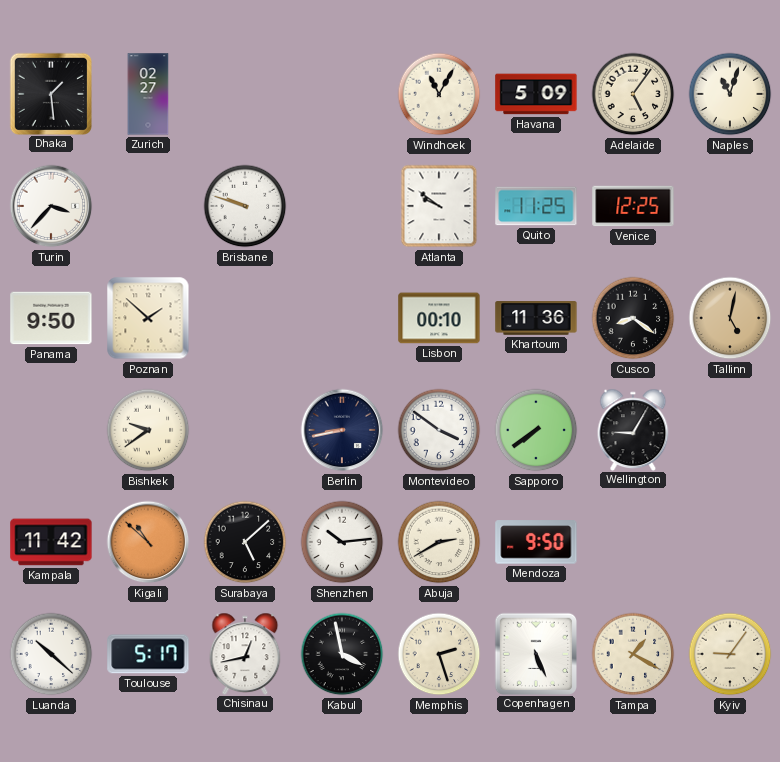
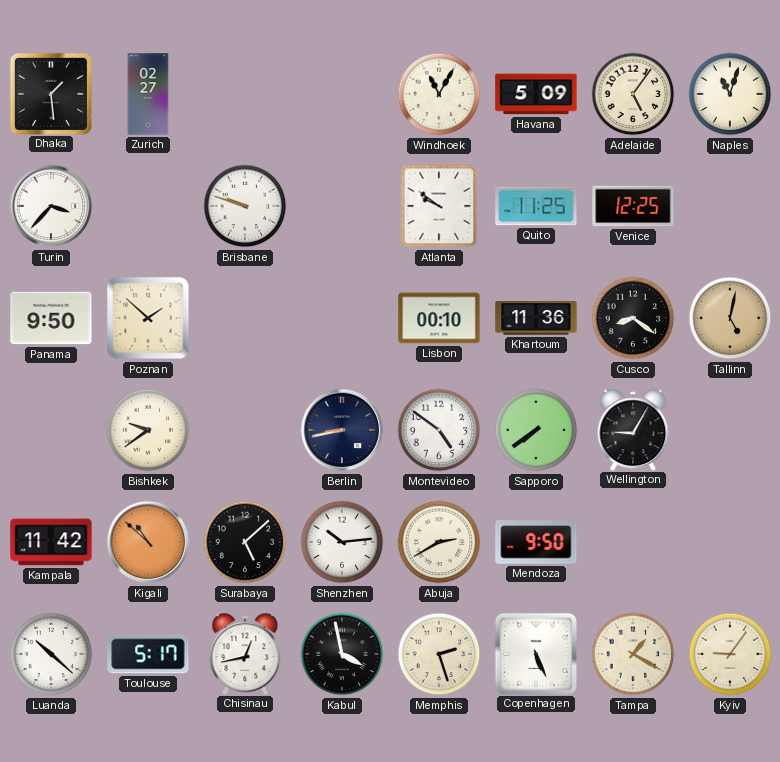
Montevideo: 3:51 -> 4:51 (439, 430)
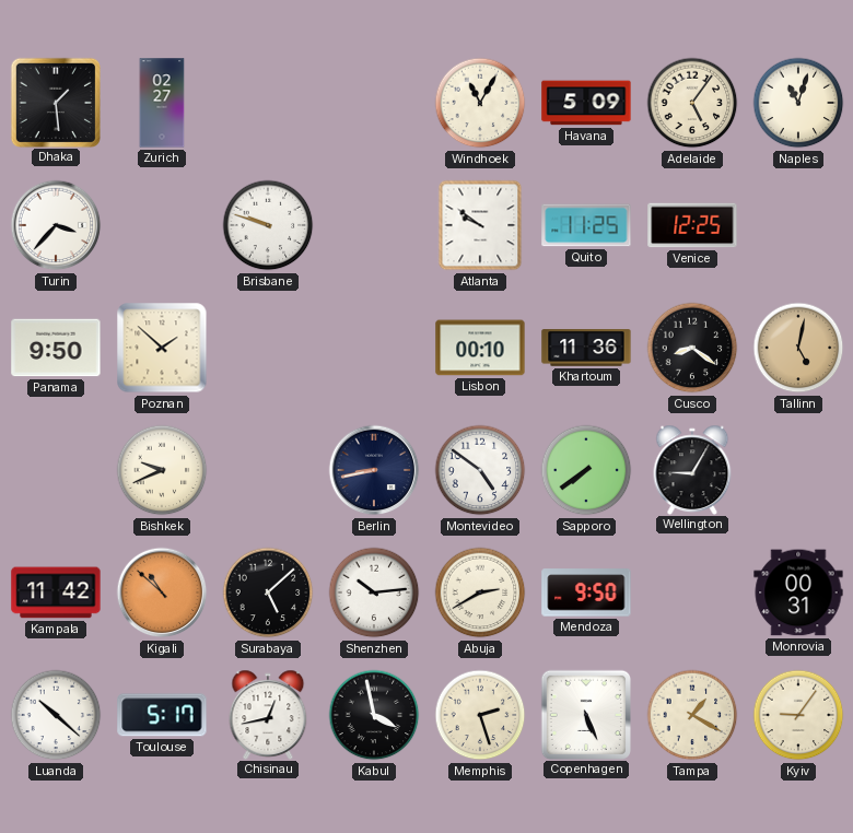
Bishkek: 9:39 -> 9:41 (162, 470)
Monrovia: none -> 00:31 (798, 593)
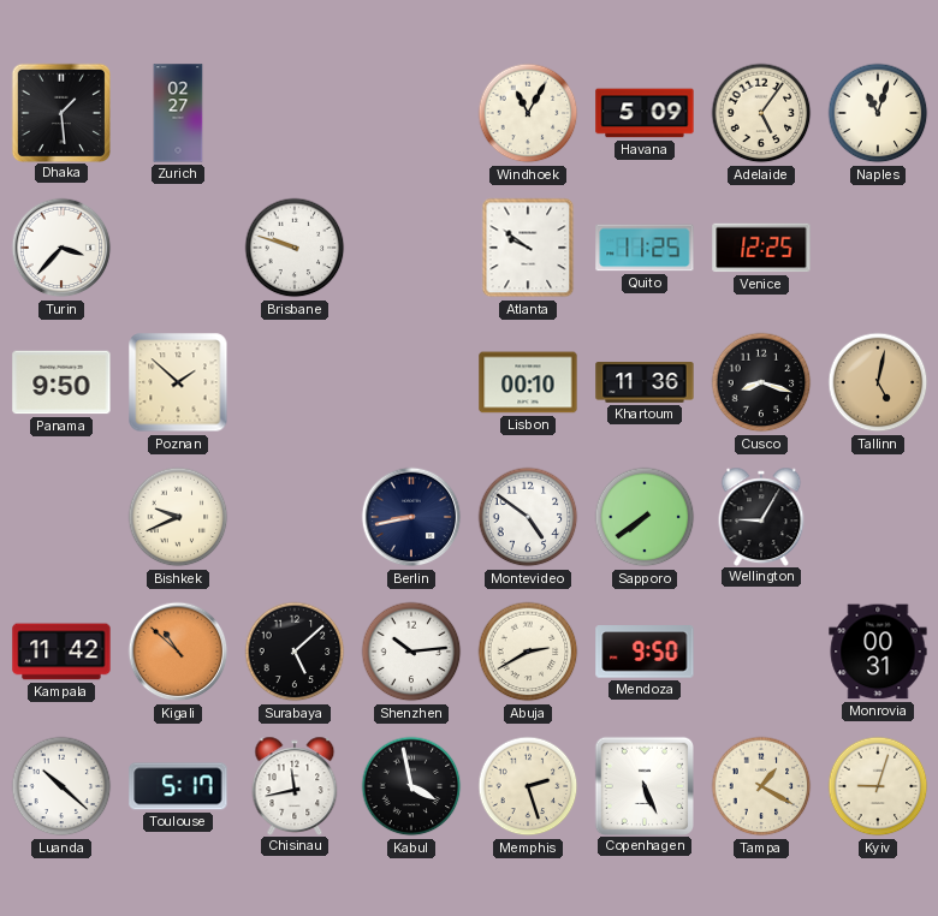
Cusco: 8:21 -> 8:18 (761, 382)
Chisinau: 12:43 -> 11:43 (295, 785)
Kyiv: 9:06 -> 9:03 (878, 786)
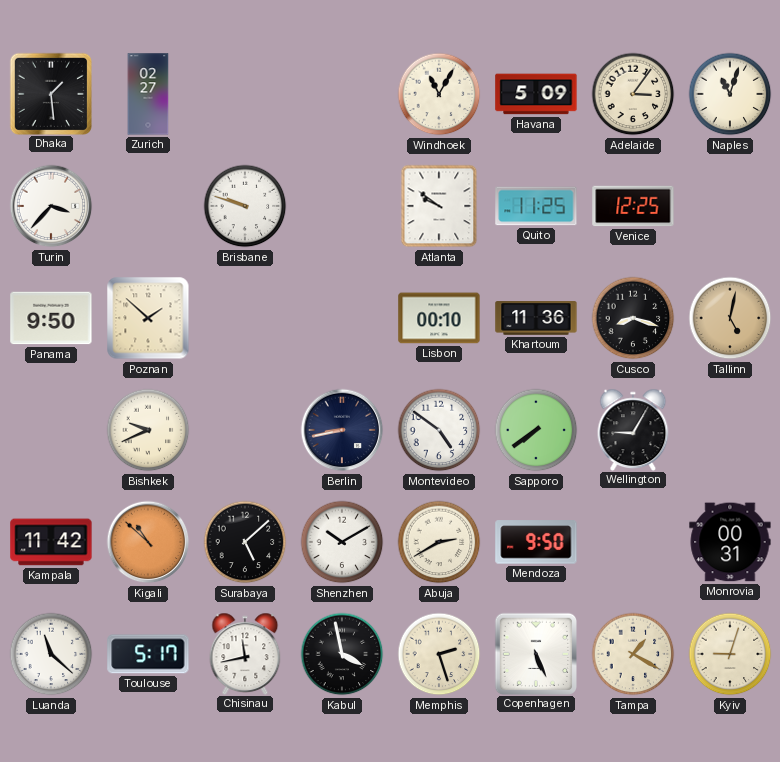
Adelaide: 5:06 -> 3:06 (633, 94)
Shenzhen: 10:14 -> 10:10 (342, 542)
Luanda: 10:22 -> 11:22 (51, 654)
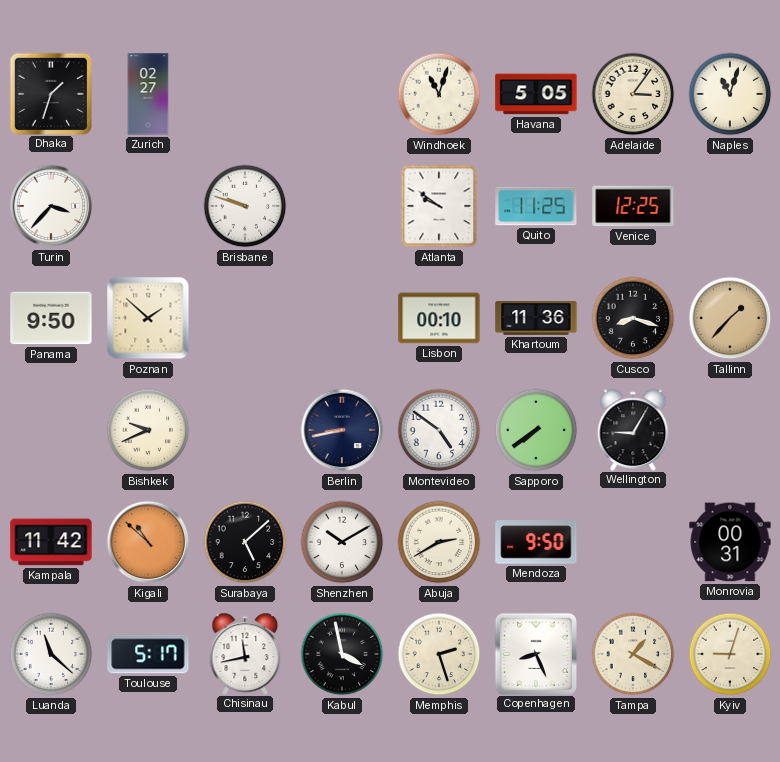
Dhaka: 1:29 -> 1:33 (50, 93)
Windhoek: 11:05 -> 11:03 (439, 94)
Havana: 5:09 -> 5:05 (536, 94)
Tallinn: 5:02 -> 1:37 (730, 318)
Copenhagen: 5:26 -> 8:26 (535, 653)
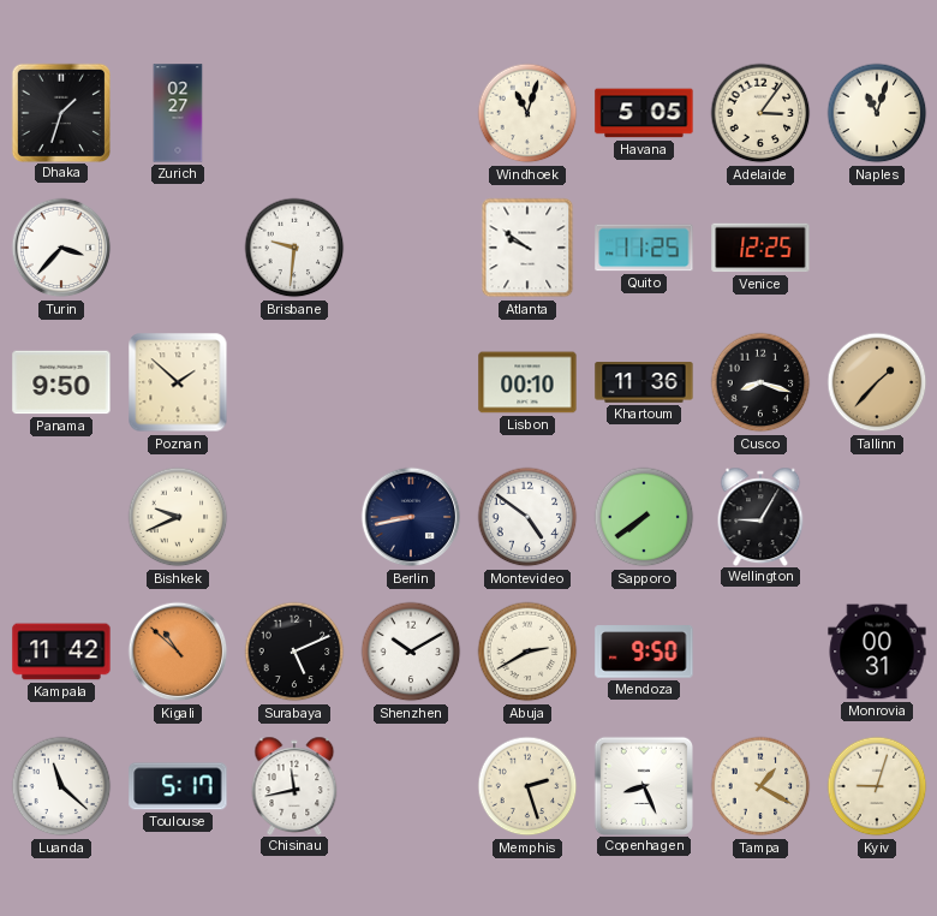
Brisbane: 9:48 -> 9:31 (294, 248)
Surabaya: 5:08 -> 5:11 (294, 652)
Kabul: 3:58 -> none (342, 654)
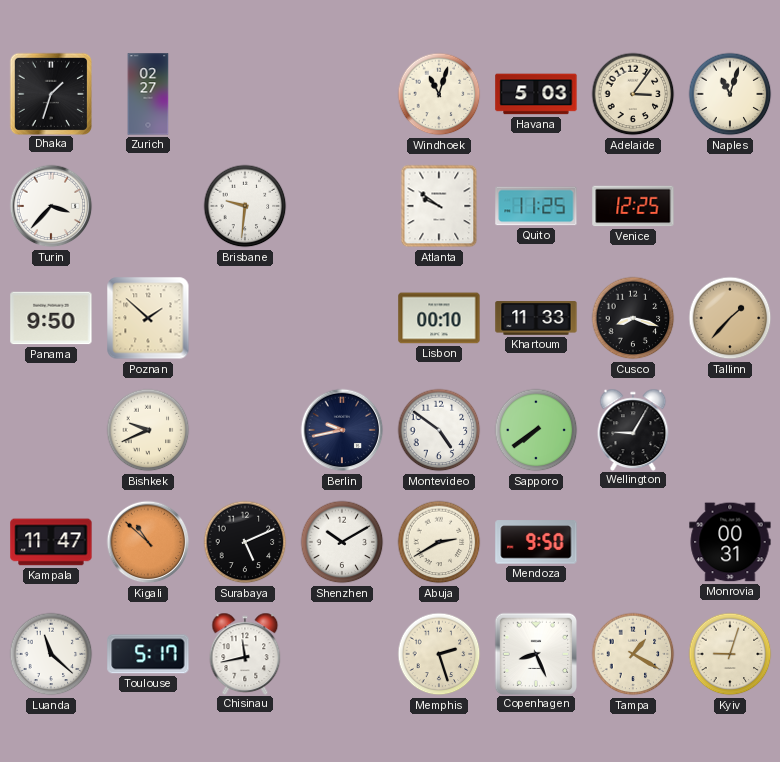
Havana: 5:05 -> 5:03 (536, 94)
Khartoum: 11:36 -> 11:33 (536, 318)
Berlin: 8:43 -> 9:43 (342, 430)
Kampala: 11:42 -> 11:47 (51, 542)
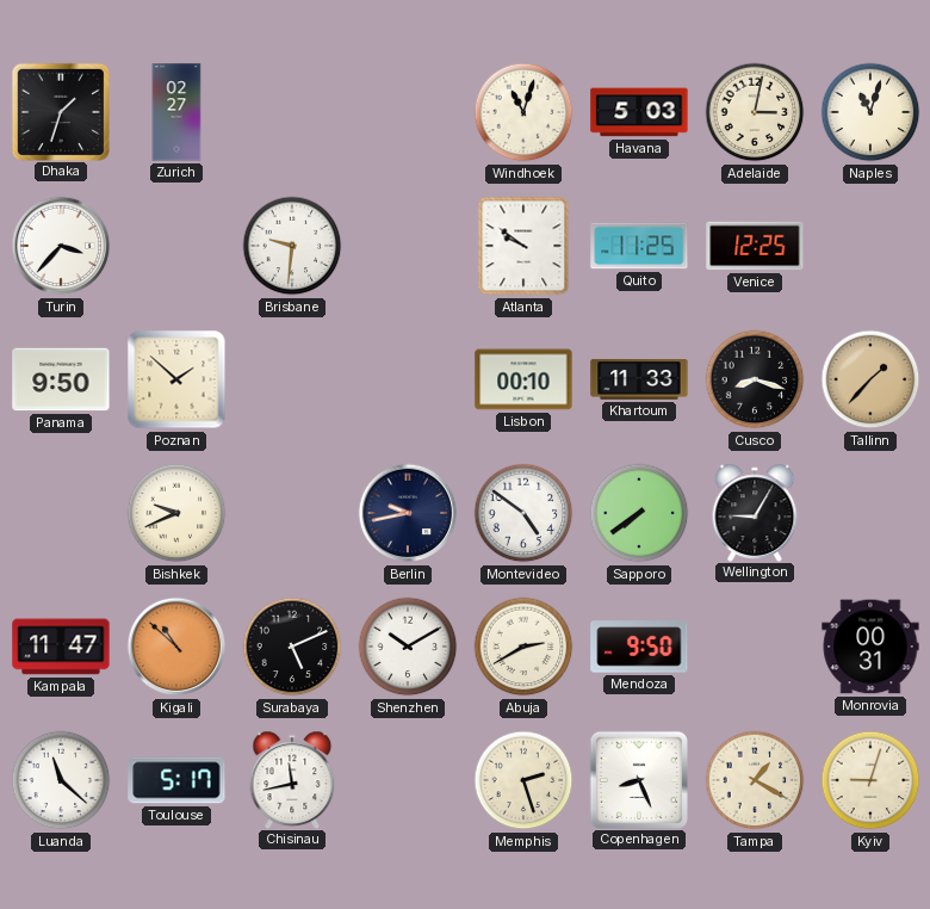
Adelaide: 3:06 -> 3:02 (755, 112)
